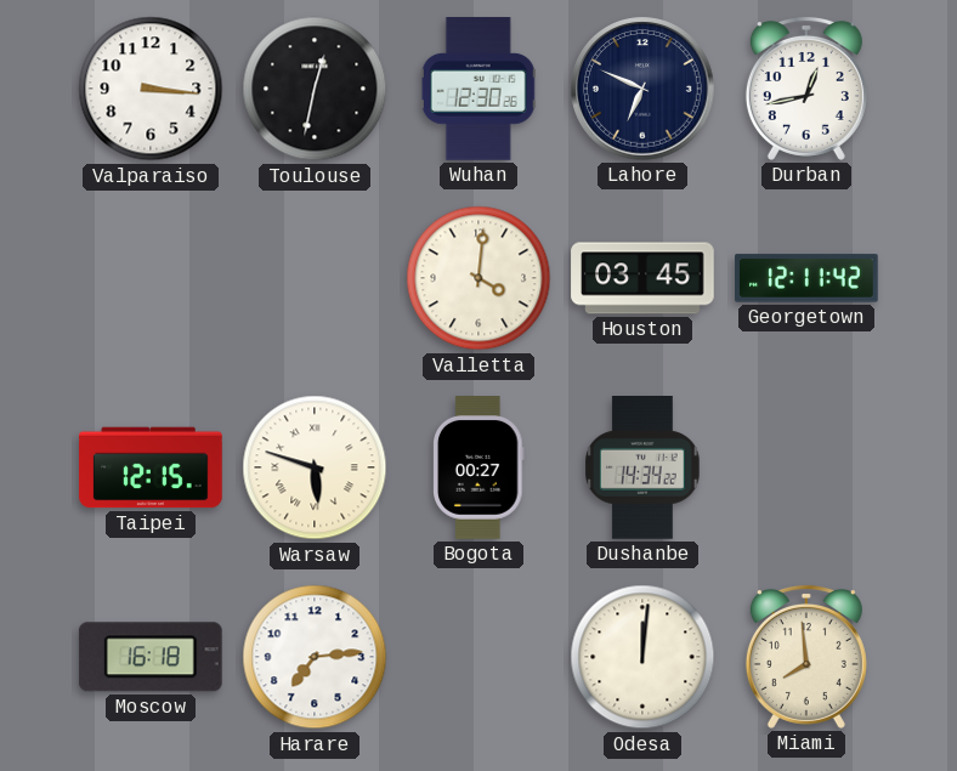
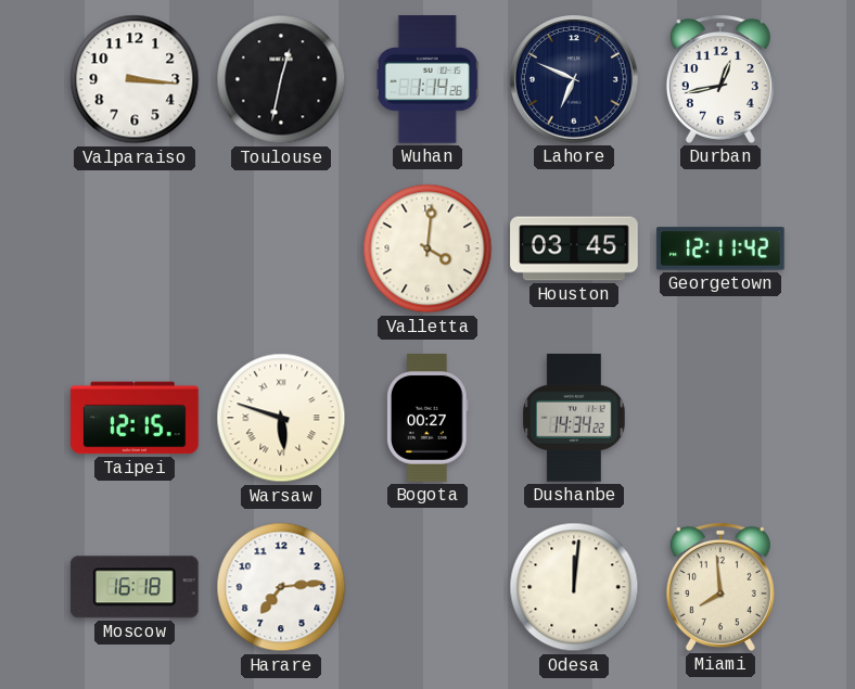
Wuhan: 12:30 -> 1:14 (427, 79)
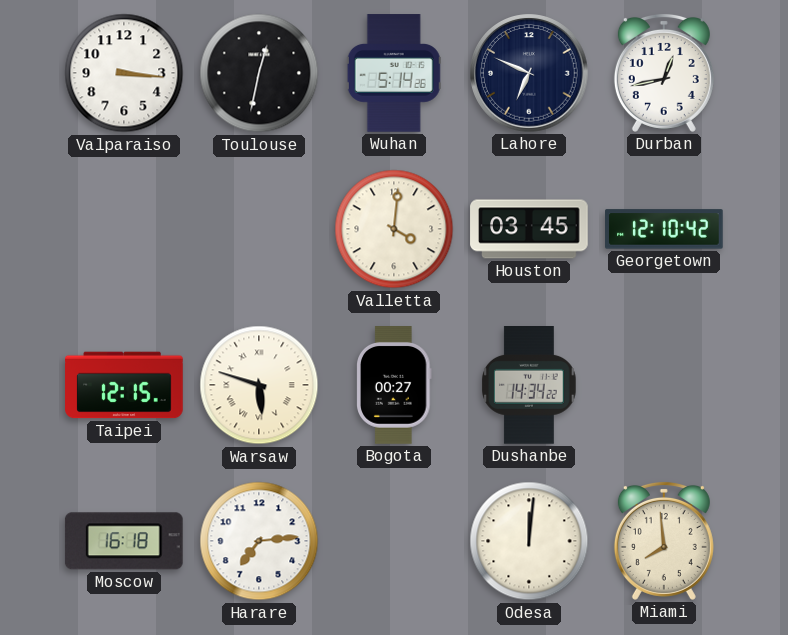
Wuhan: 1:14 -> 5:14 (394, 73)
Georgetown: 12:11 -> 12:10 (664, 229)
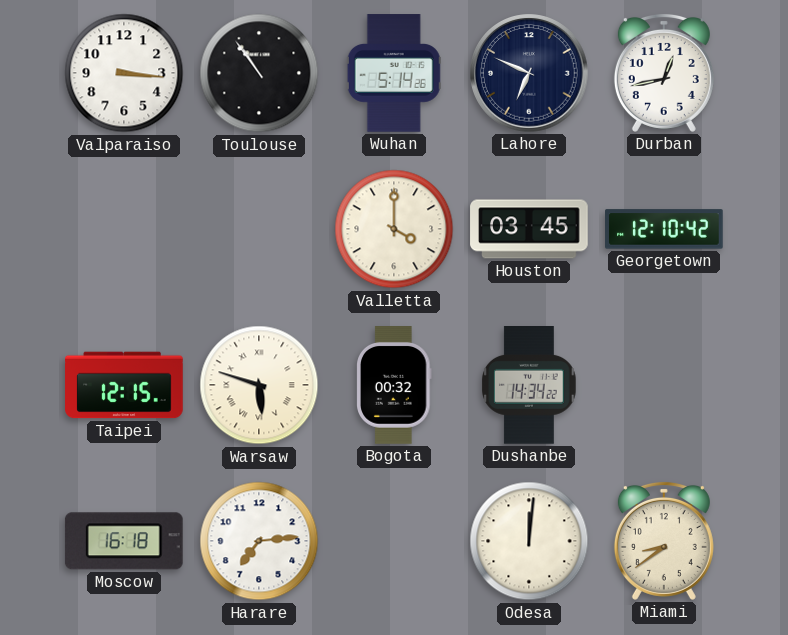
Toulouse: 12:32 -> 10:54 (259, 73)
Valletta: 4:01 -> 4:00 (394, 229)
Bogota: 00:27 -> 00:32 (394, 385)
Miami: 7:59 -> 8:39 (664, 541)
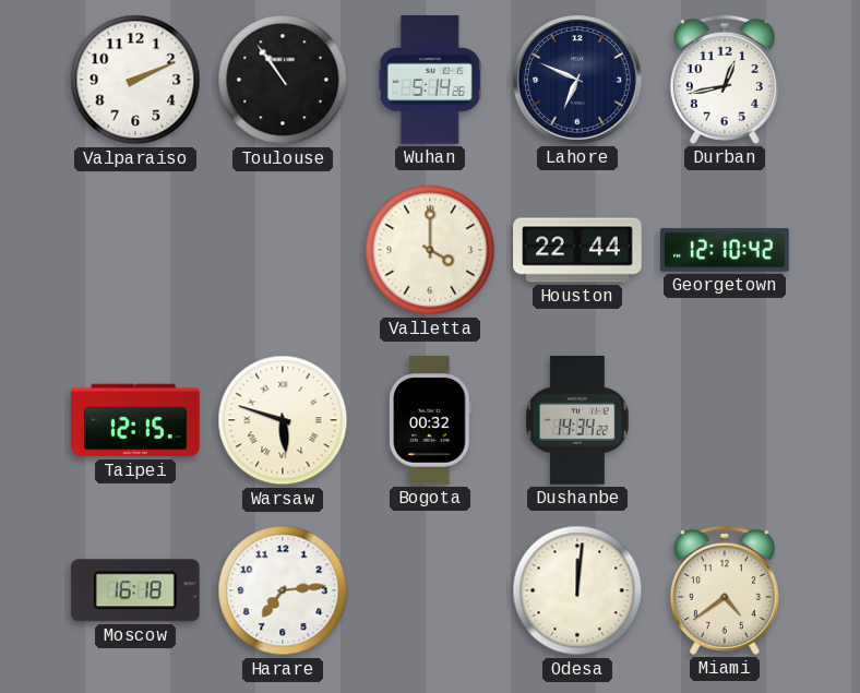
Valparaiso: 3:16 -> 2:11 (135, 80)
Houston: 03:45 -> 22:44 (577, 250)
Miami: 8:39 -> 4:39 (725, 590)
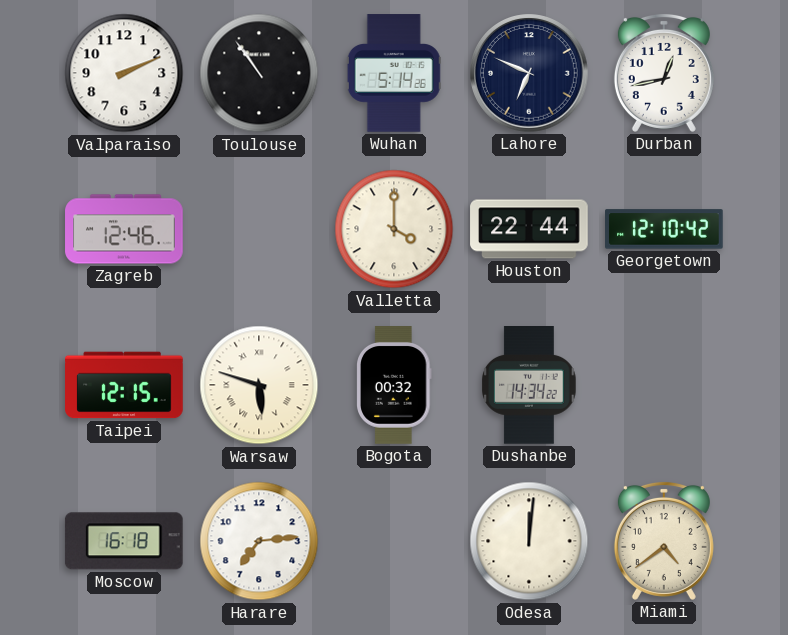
Zagreb: none -> 12:46 (124, 229)
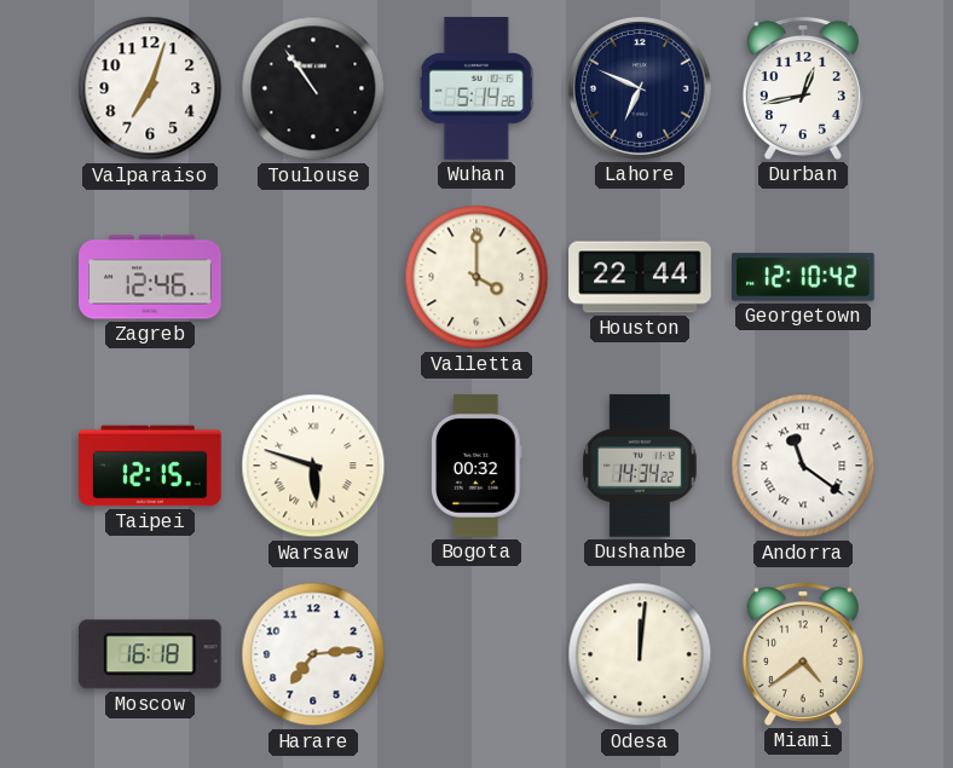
Valparaiso: 2:11 -> 7:03 (150, 88)
Andorra: none -> 11:21 (803, 466)
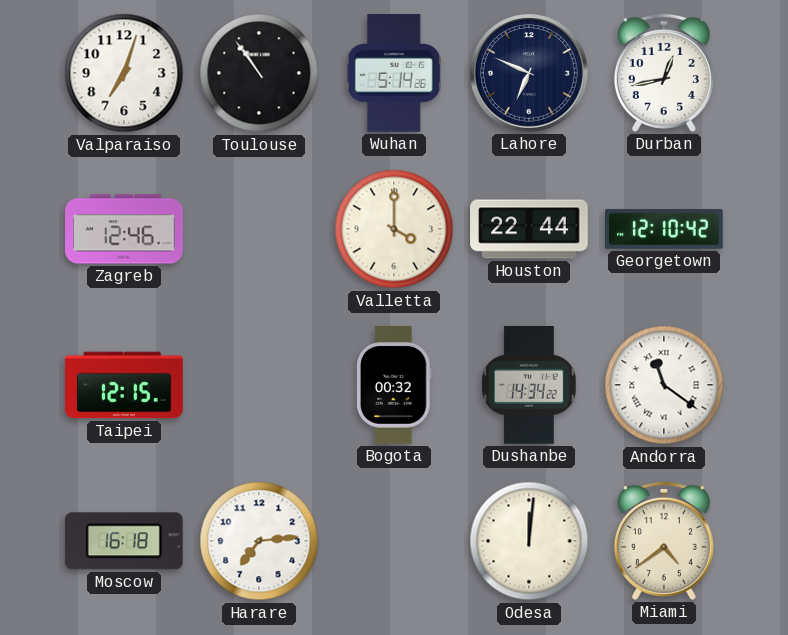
Warsaw: 5:48 -> none (313, 466)
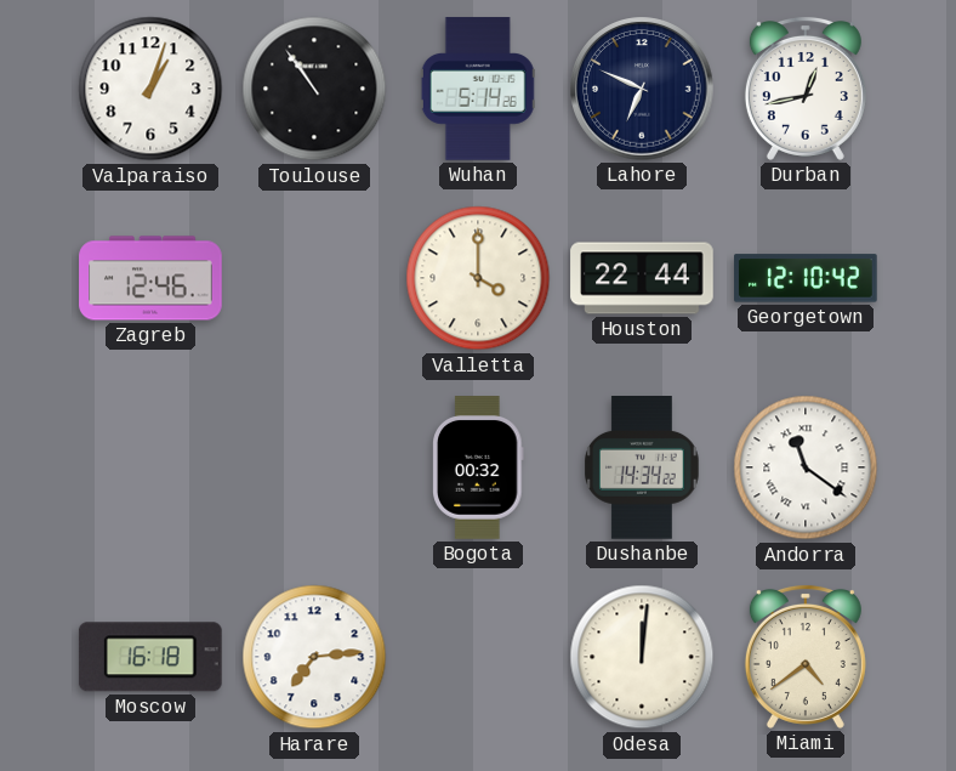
Valparaiso: 7:03 -> 1:03 (150, 89)
Taipei: 12:15 -> none (124, 385)
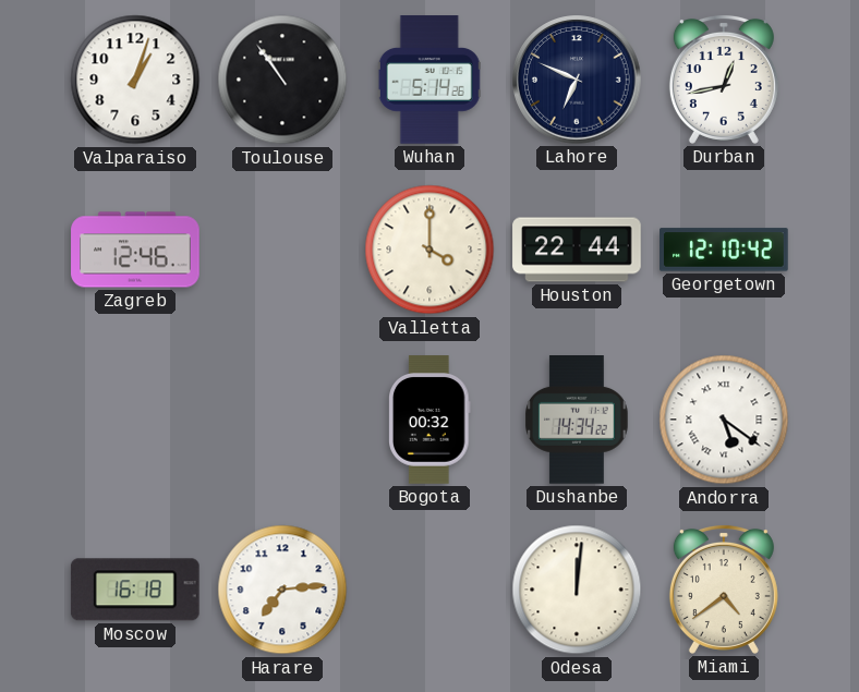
Andorra: 11:21 -> 5:21 (724, 420)
